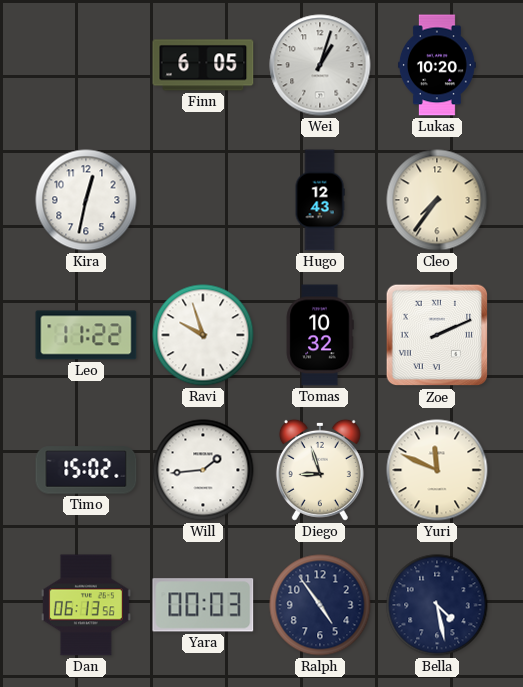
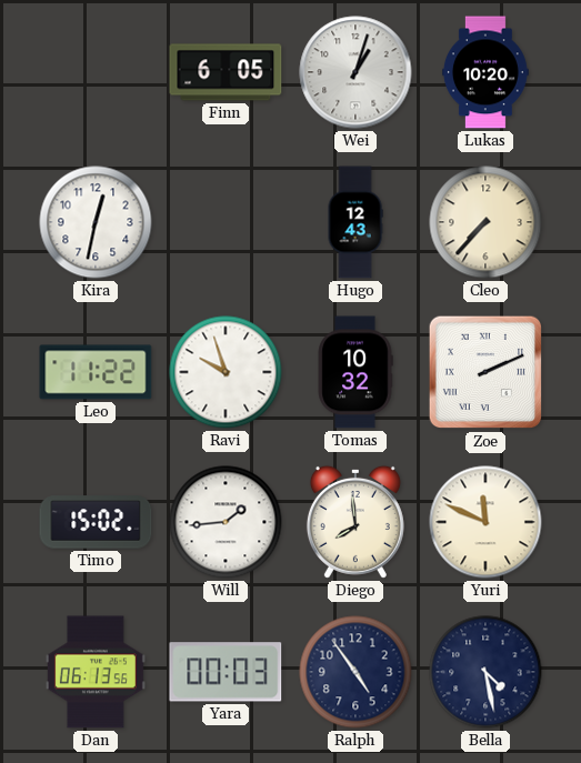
Cleo: 7:36 -> 7:37 (485, 222)
Diego: 8:57 -> 7:59 (355, 522)
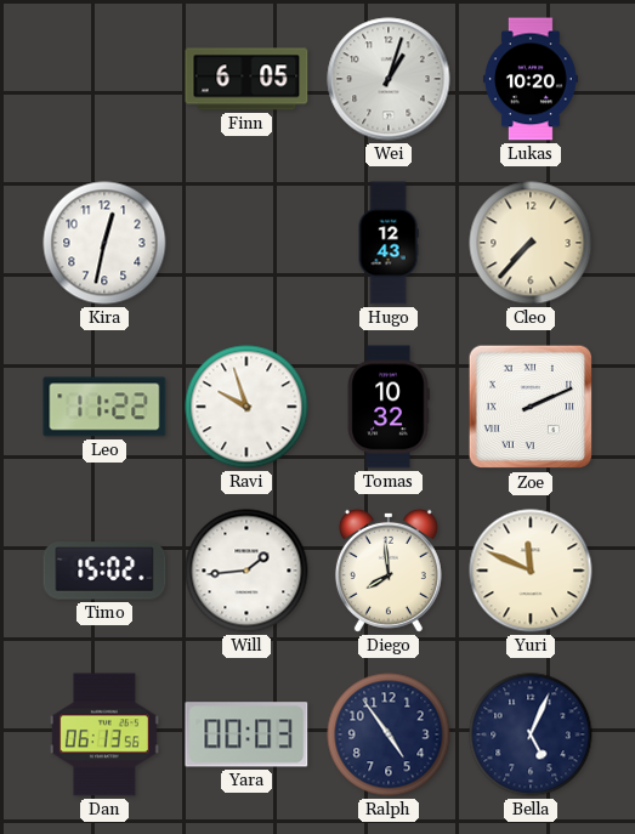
Bella: 4:28 -> 5:04 (531, 734)
